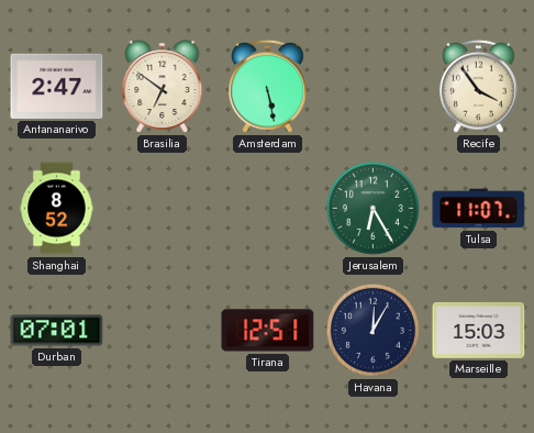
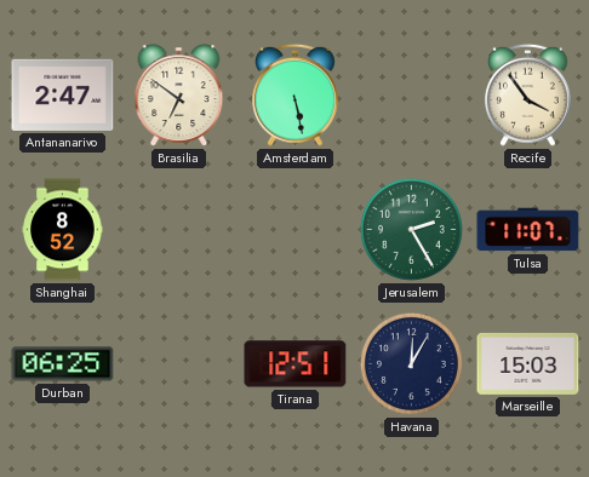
Jerusalem: 6:25 -> 2:25 (411, 229)
Durban: 07:01 -> 06:25 (63, 364)
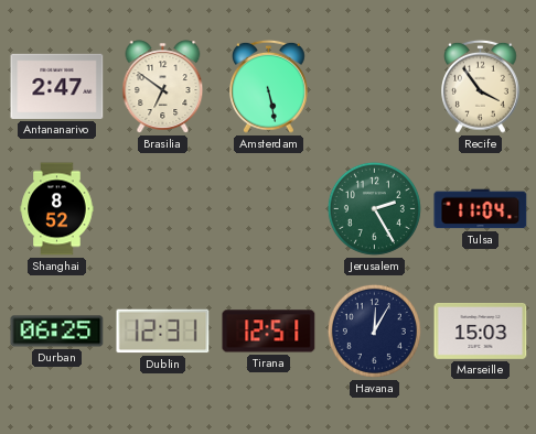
Tulsa: 11:07 -> 11:04 (481, 209)
Dublin: none -> 12:31 (163, 332)
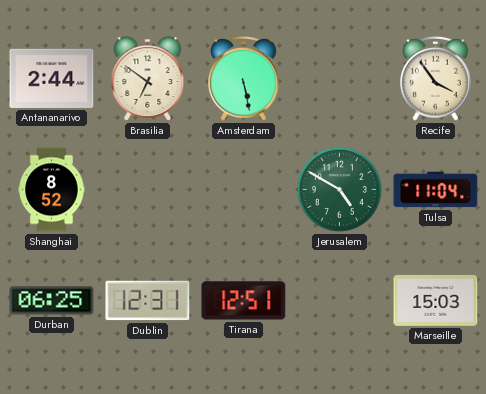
Antananarivo: 2:47 -> 2:44 (52, 78)
Jerusalem: 2:25 -> 4:50 (339, 189)
Havana: 12:05 -> none (374, 330)
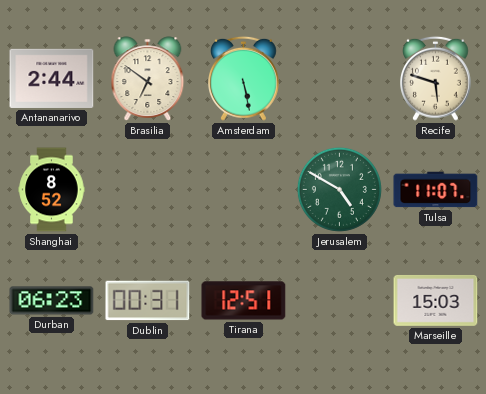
Recife: 3:54 -> 5:48 (436, 78)
Tulsa: 11:04 -> 11:07 (436, 190)
Durban: 06:25 -> 06:23 (52, 301)
Dublin: 12:31 -> 00:31 (148, 301)
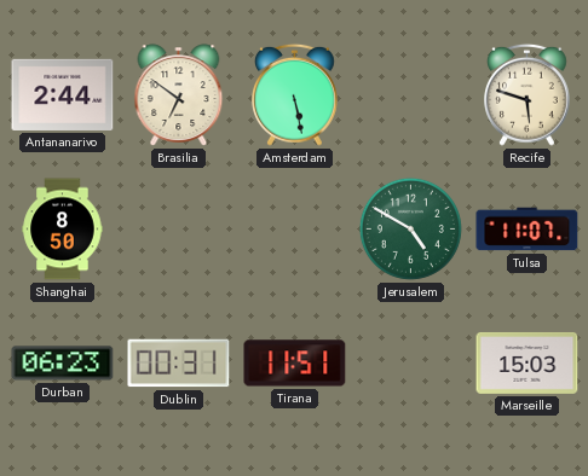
Shanghai: 8:52 -> 8:50 (63, 230)
Tirana: 12:51 -> 11:51 (295, 364)
